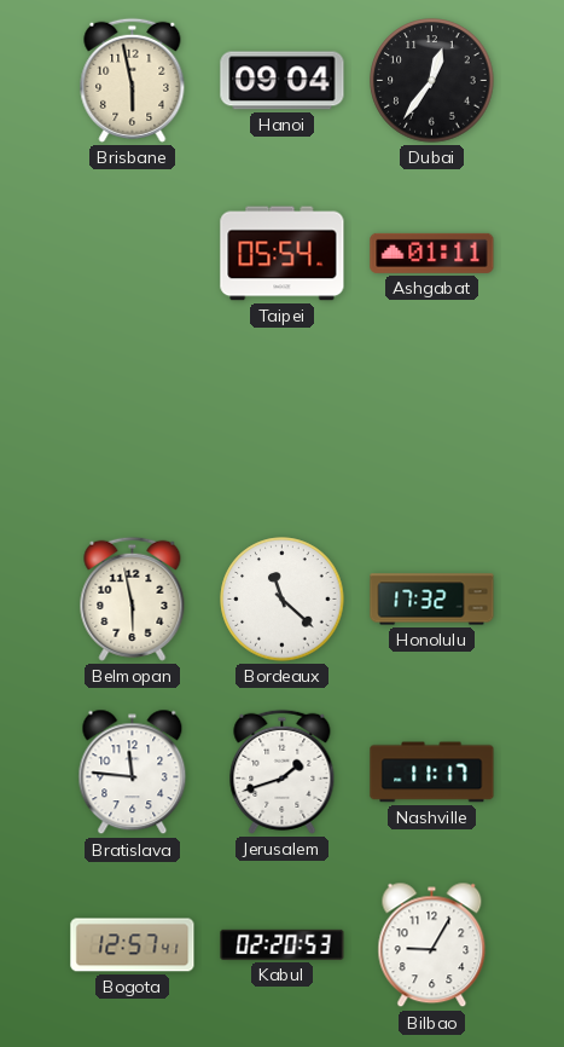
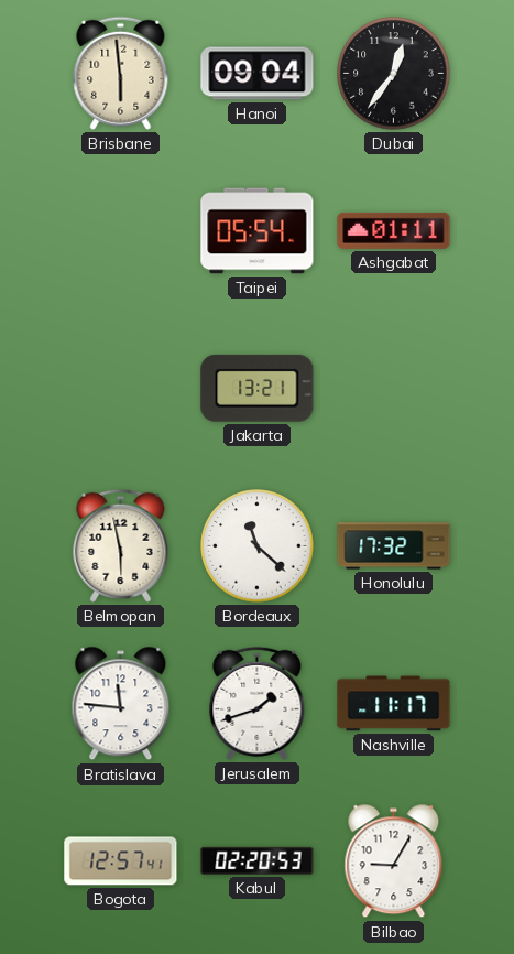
Brisbane: 5:58 -> 5:59 (121, 73)
Jakarta: none -> 13:21 (258, 388)
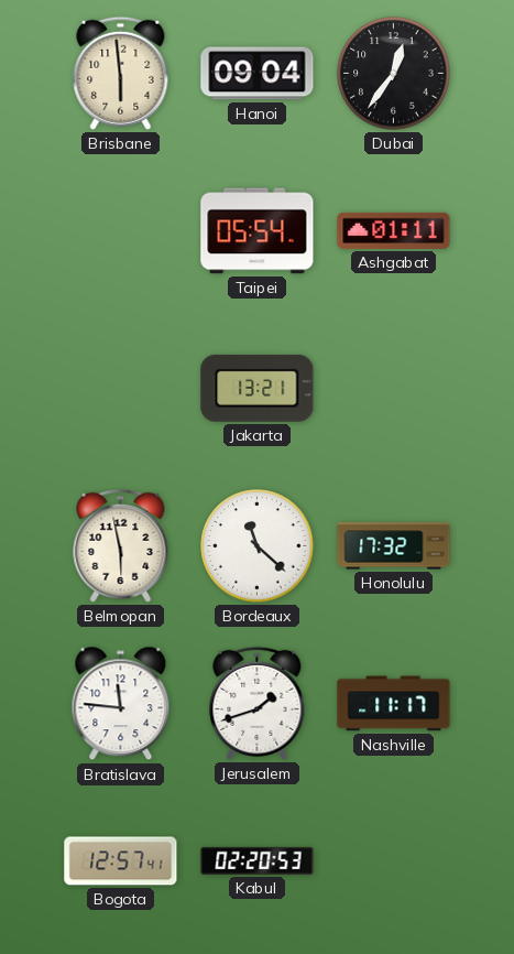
Bilbao: 9:05 -> none (394, 861)
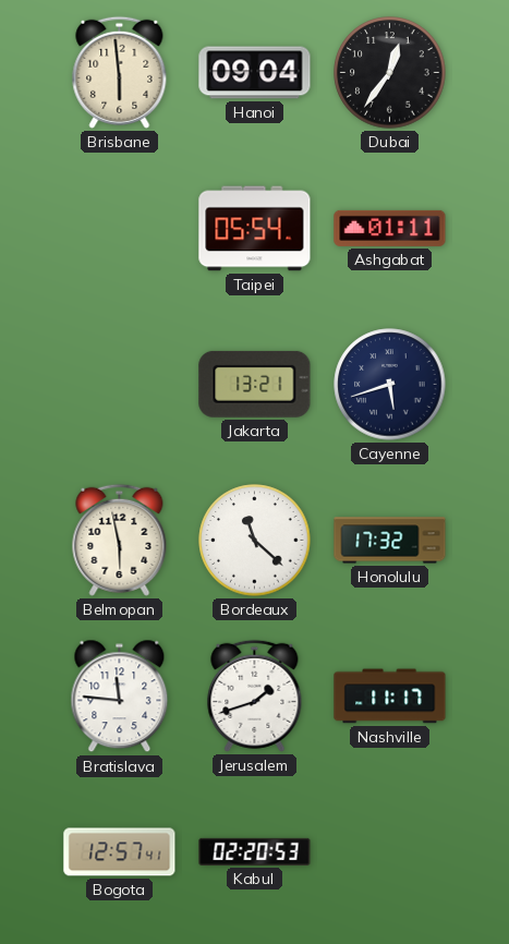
Cayenne: none -> 5:42 (390, 385)
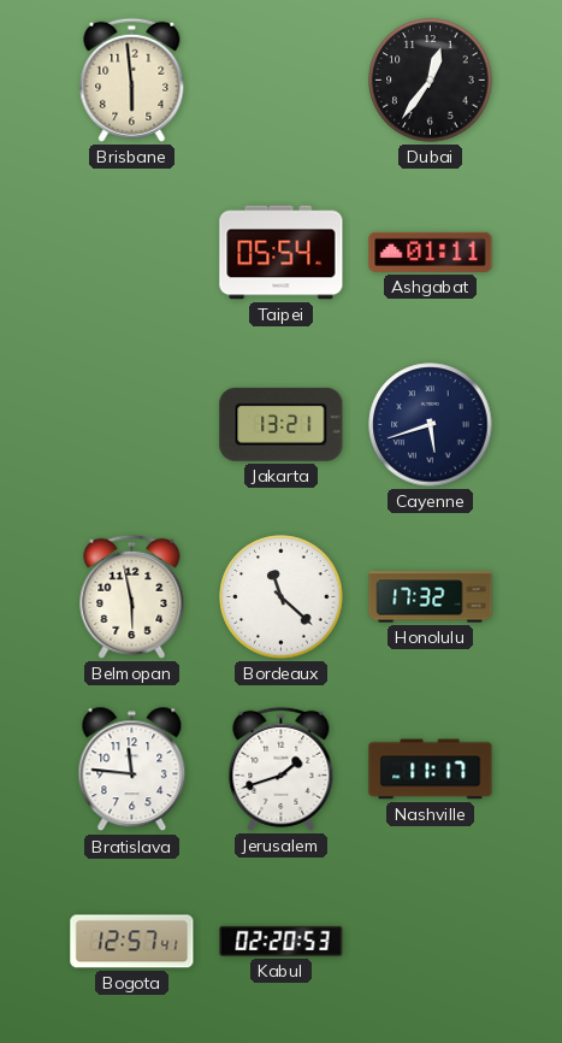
Hanoi: 09:04 -> none (255, 73)
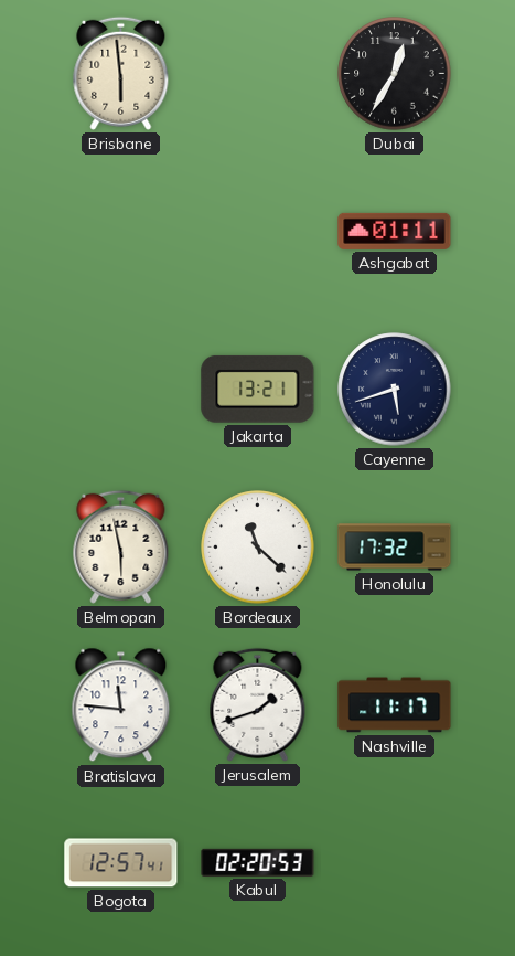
Dubai: 12:36 -> 12:35 (395, 74)
Taipei: 05:54 -> none (282, 253)
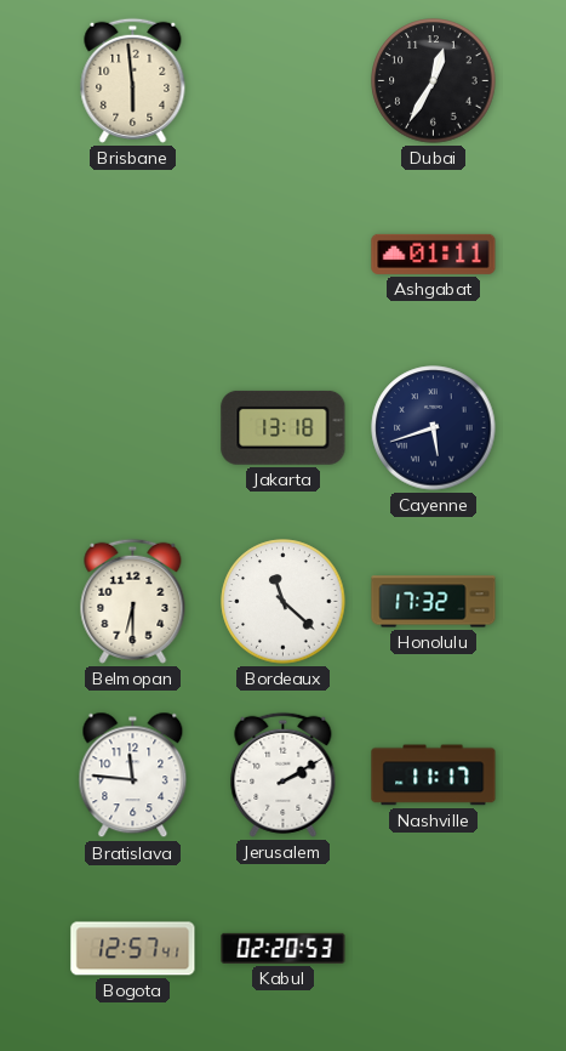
Jakarta: 13:21 -> 13:18 (284, 427)
Belmopan: 5:58 -> 6:30 (133, 601)
Jerusalem: 1:42 -> 2:10 (284, 774)
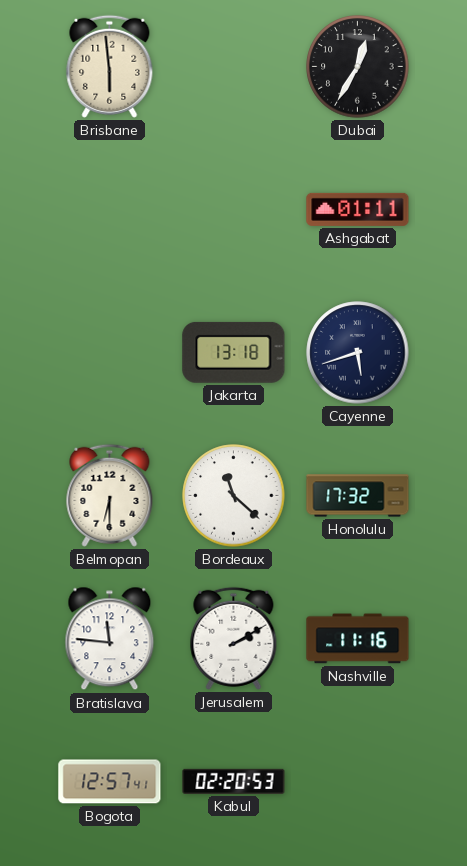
Nashville: 11:17 -> 11:16 (358, 639)
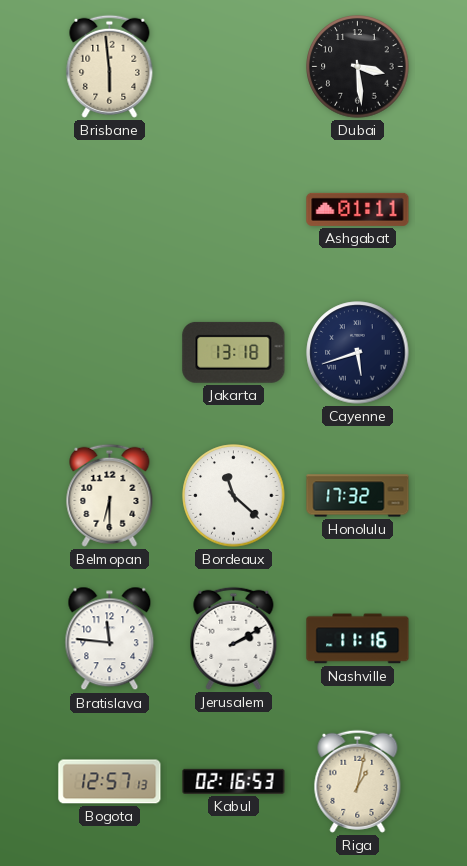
Dubai: 12:35 -> 3:29 (358, 67)
Bogota: 12:57:41 -> 12:57:13 (110, 782)
Kabul: 02:20 -> 02:16 (234, 781)
Riga: none -> 1:02 (358, 781)
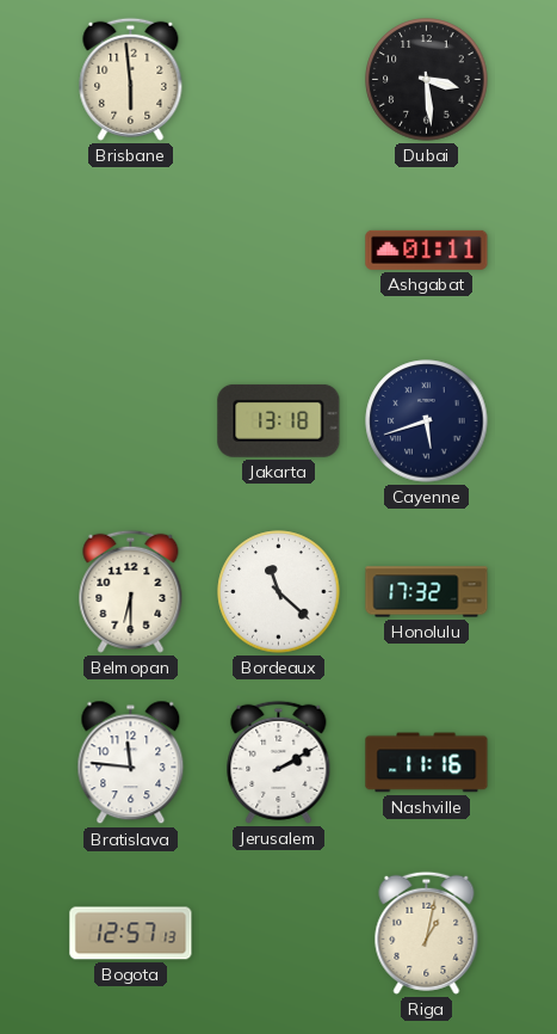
Kabul: 02:16 -> none (234, 781)
